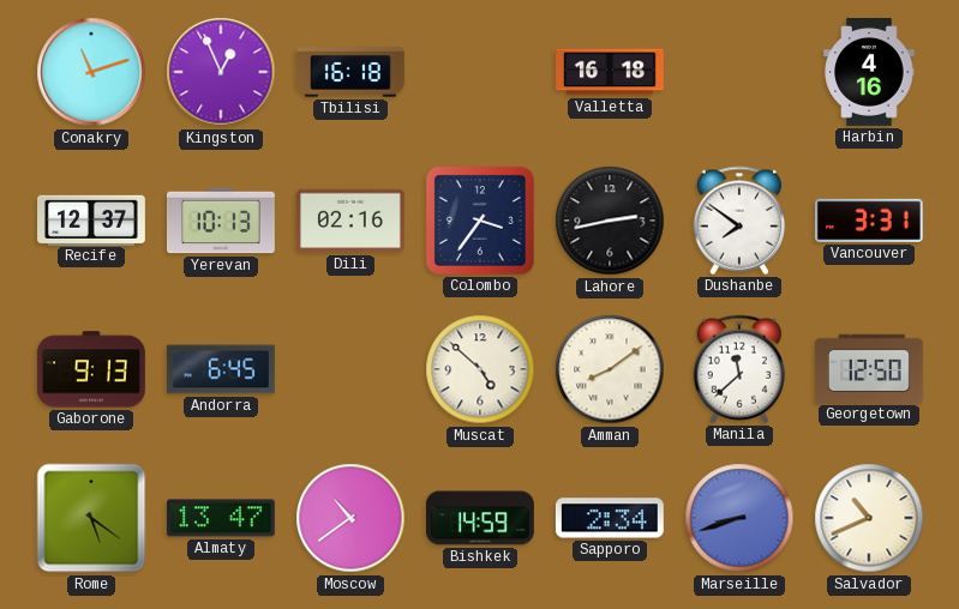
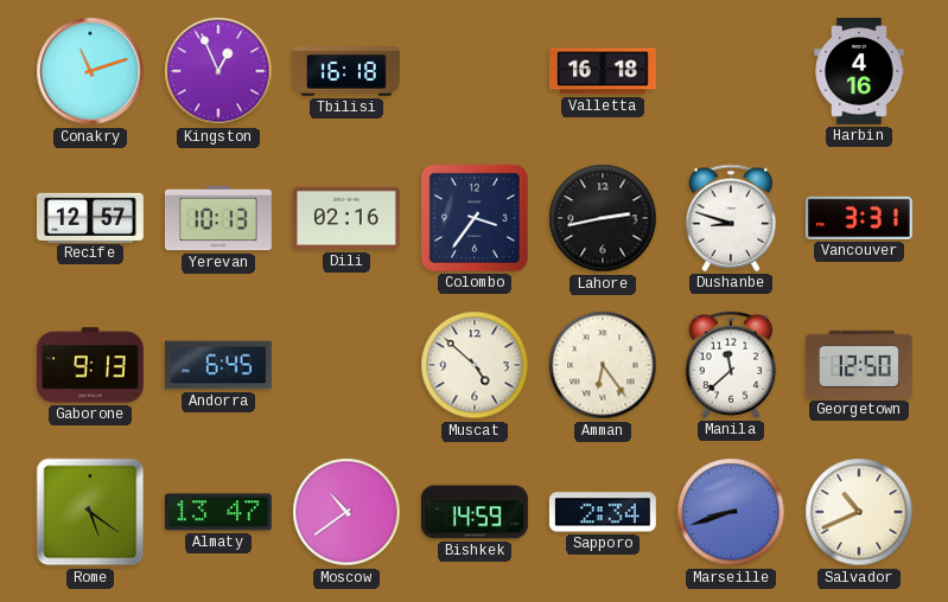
Recife: 12:37 -> 12:57 (91, 217)
Dushanbe: 7:51 -> 8:48 (731, 218)
Amman: 8:09 -> 6:24 (603, 365)
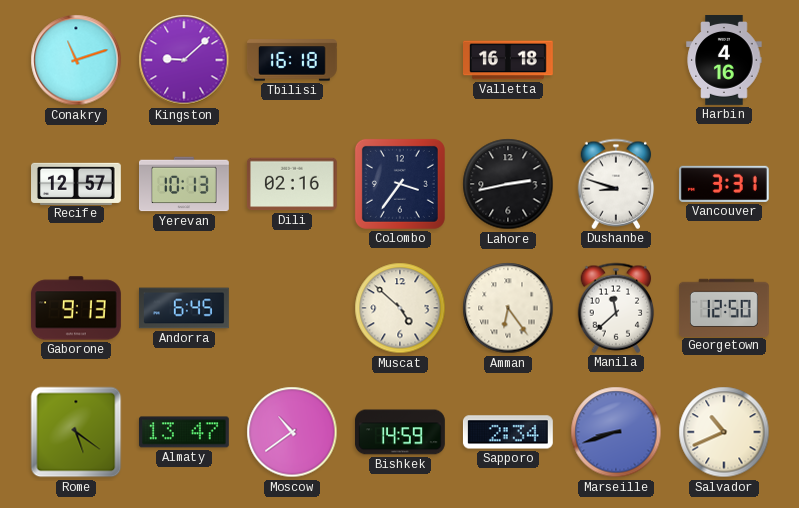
Kingston: 12:56 -> 9:08 (184, 60)
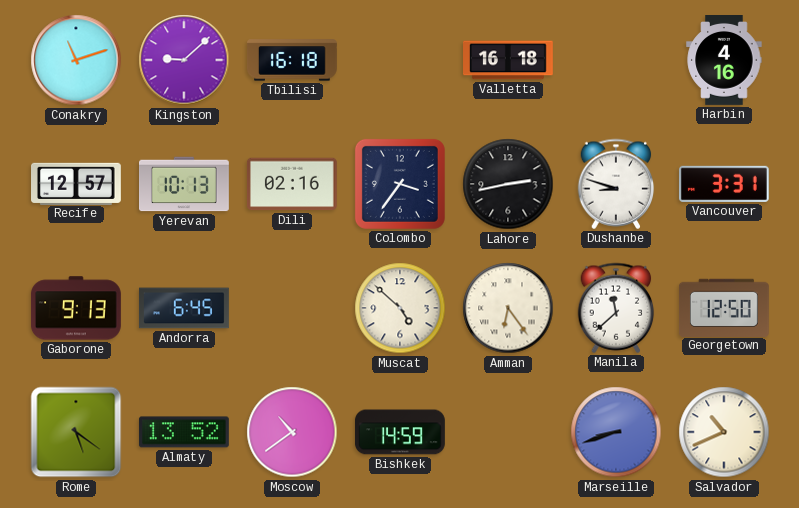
Almaty: 13:47 -> 13:52 (184, 432)
Sapporo: 2:34 -> none (508, 432)
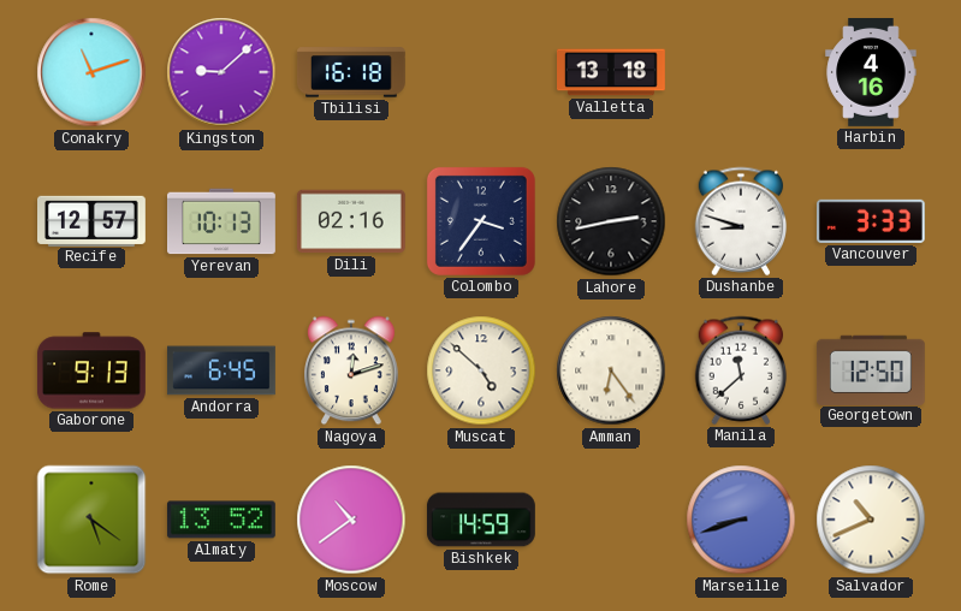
Valletta: 16:18 -> 13:18 (612, 72)
Vancouver: 3:31 -> 3:33 (871, 221)
Nagoya: none -> 12:12 (352, 370)
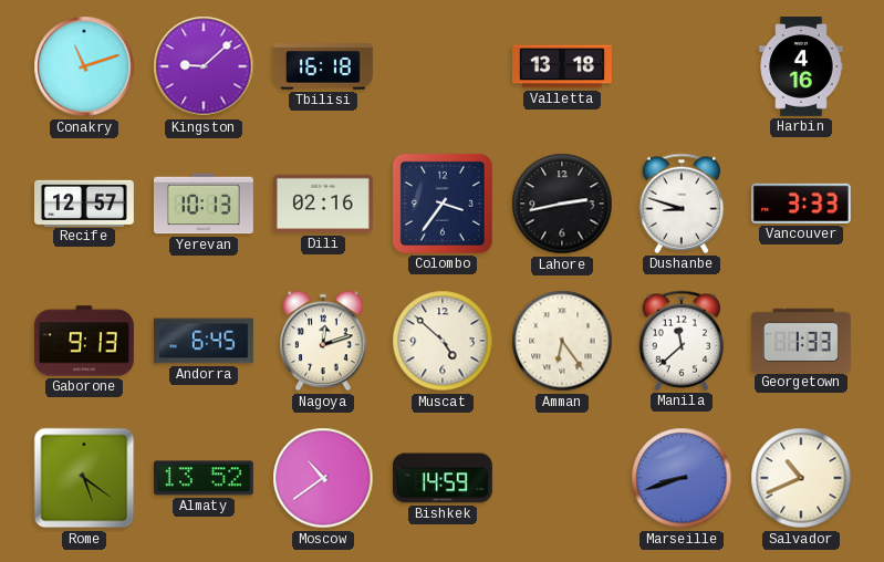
Georgetown: 12:50 -> 1:33 (801, 340)
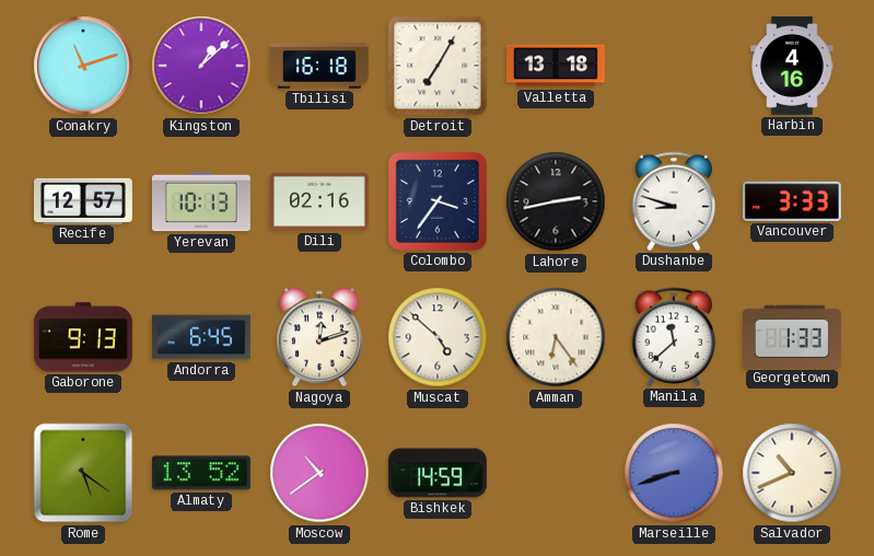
Kingston: 9:08 -> 1:08 (201, 66)
Detroit: none -> 7:05 (438, 66)
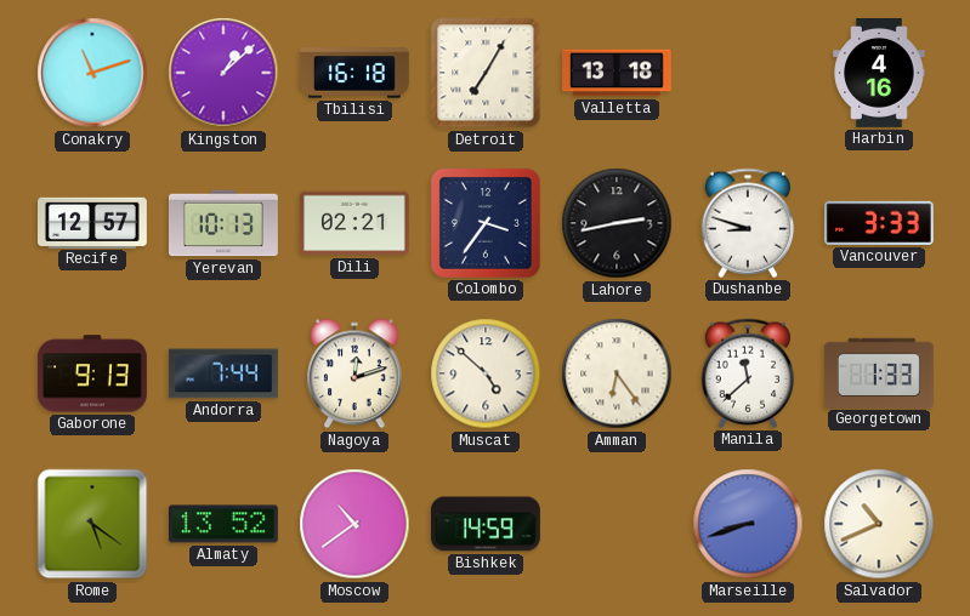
Dili: 02:16 -> 02:21 (354, 223)
Andorra: 6:45 -> 7:44 (223, 373)
